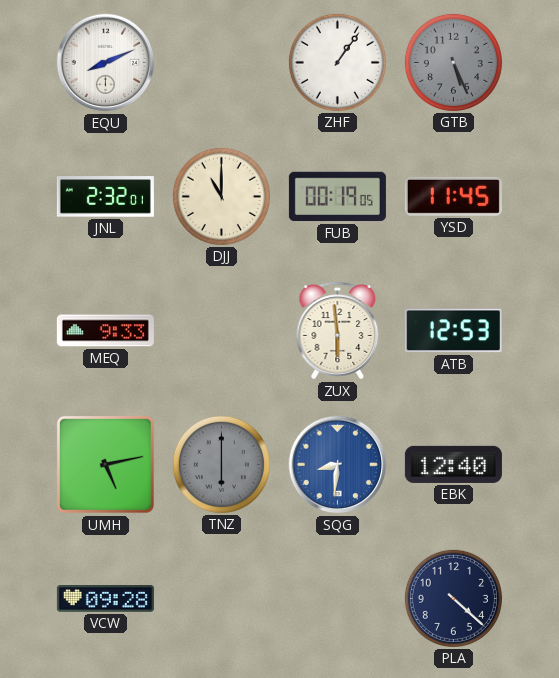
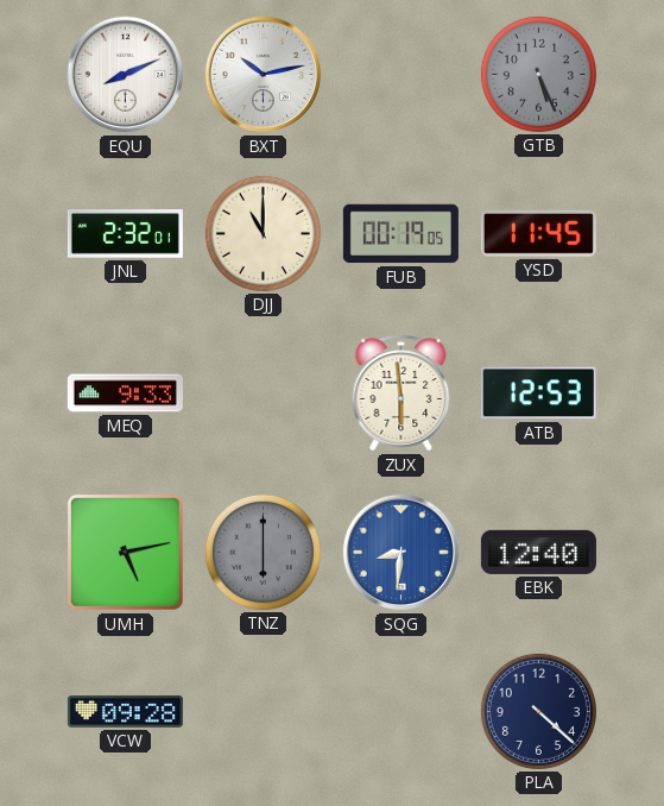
BXT: none -> 10:13 (264, 75)
ZHF: 1:06 -> none (337, 62)
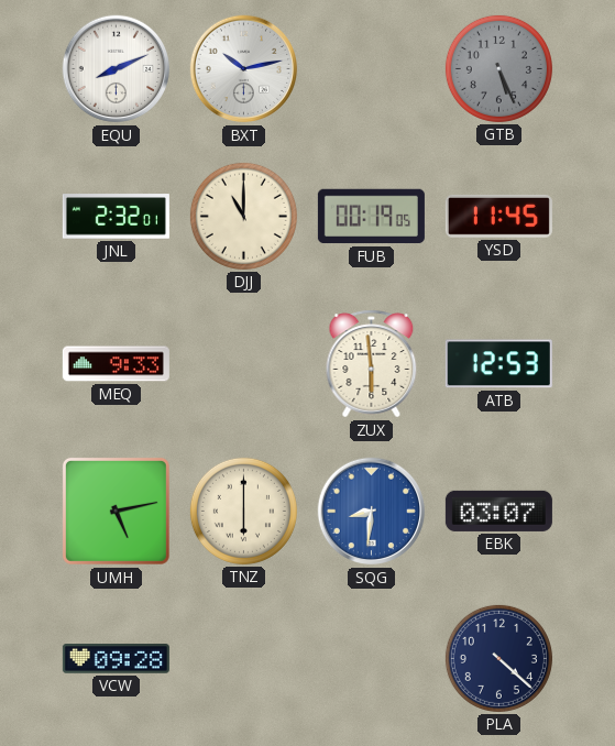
TNZ dial: grey -> cream (243, 511)
EBK: 12:40 -> 03:07 (498, 511)
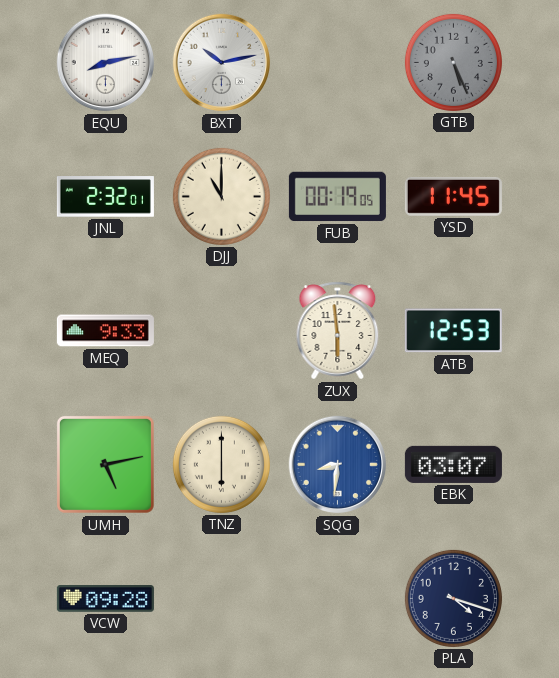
EQU: 8:11 -> 8:13 (106, 63)
PLA: 4:22 -> 4:18 (453, 598)
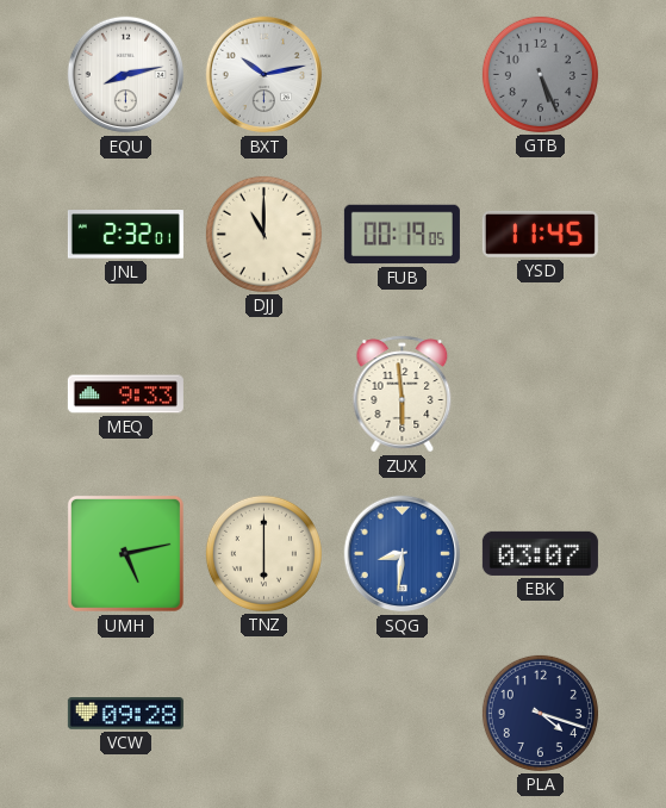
ATB: 12:53 -> none (453, 331)
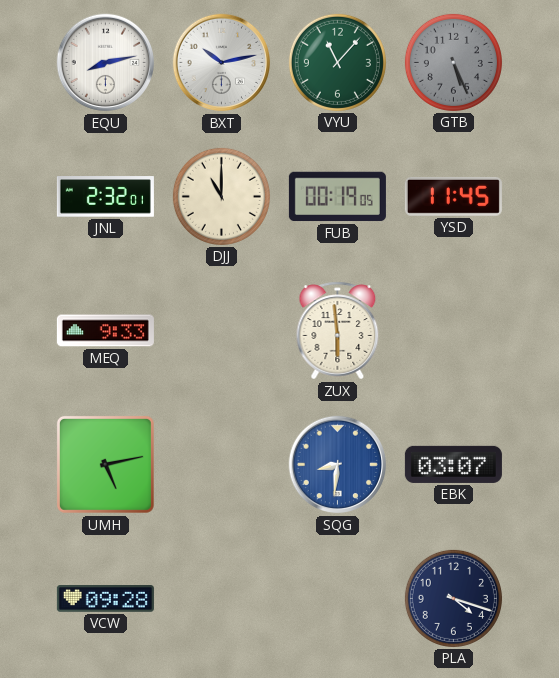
VYU: none -> 11:07 (337, 62)
TNZ: 6:00 -> none (263, 553)
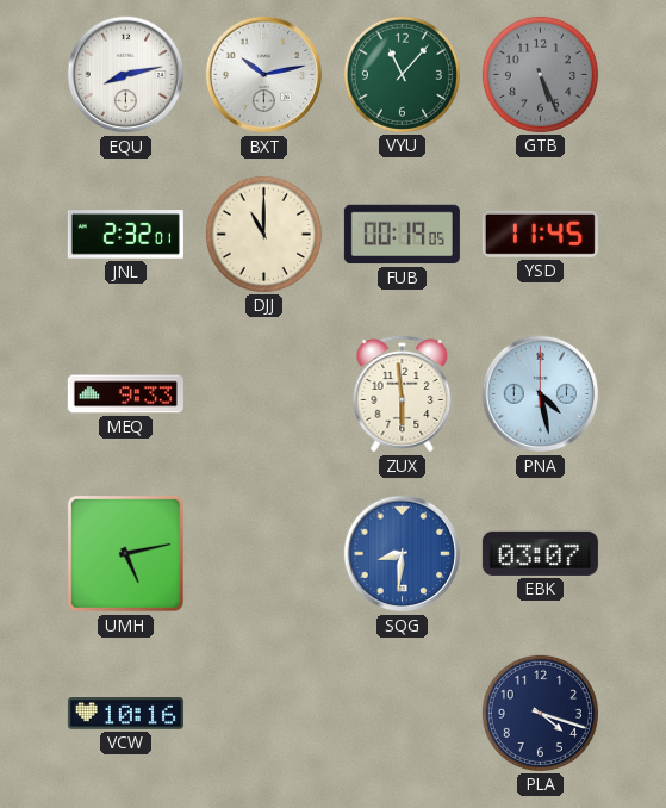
PNA: none -> 4:28 (541, 394)
VCW: 09:28 -> 10:16 (125, 714)
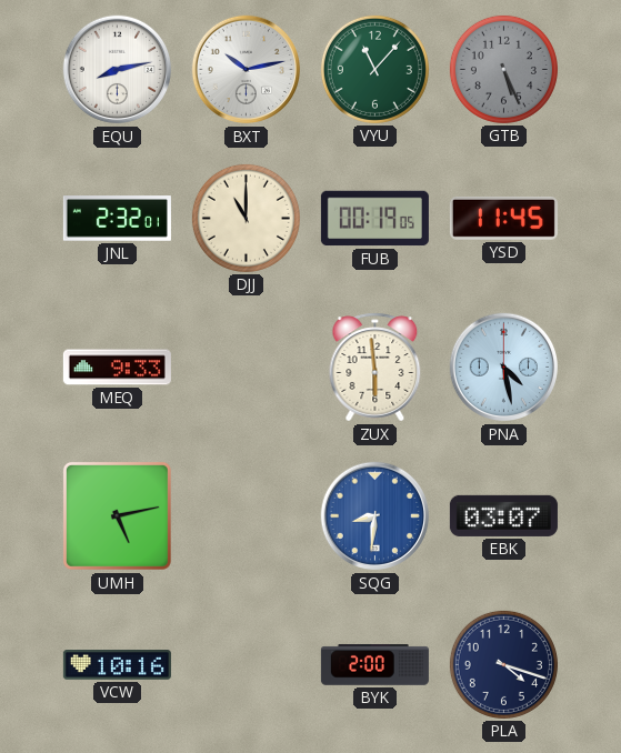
BYK: none -> 2:00 (374, 665)
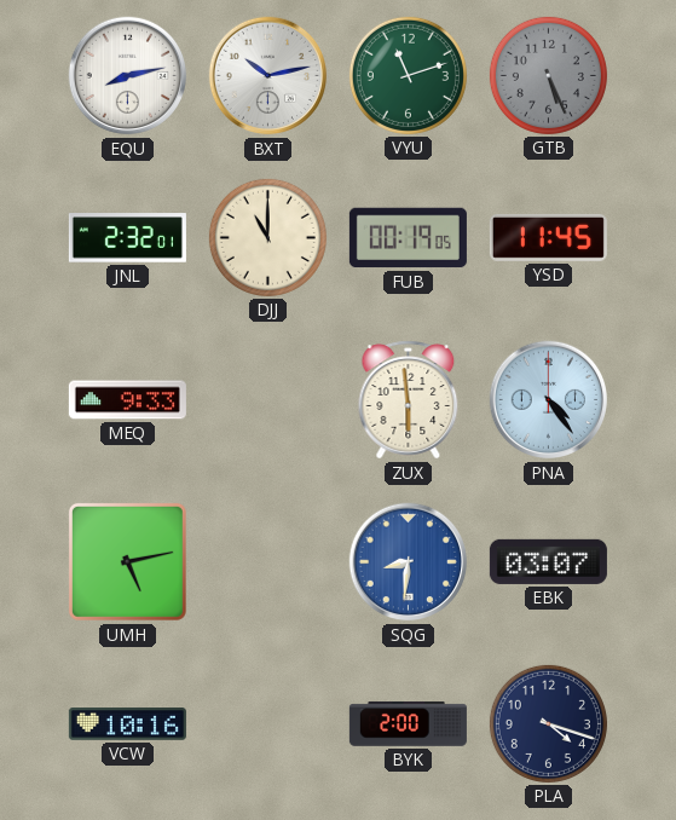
VYU: 11:07 -> 11:12 (408, 75)
PNA: 4:28 -> 4:24 (549, 400)
